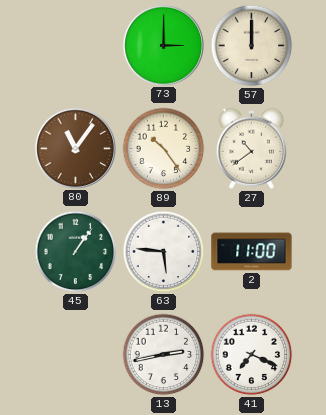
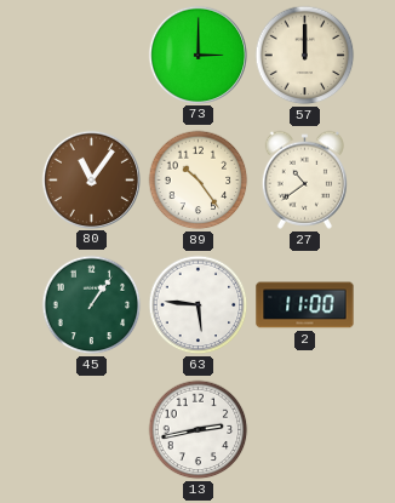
41: 7:19 -> none (252, 355)
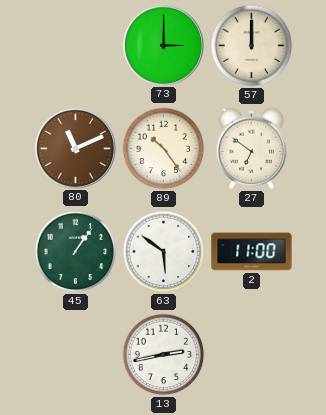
80: 11:06 -> 11:11 (75, 148)
27: 10:39 -> 6:51 (251, 148)
63: 5:46 -> 5:51 (164, 252)
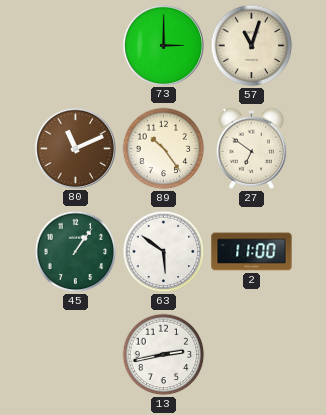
57: 12:00 -> 11:03 (252, 46)
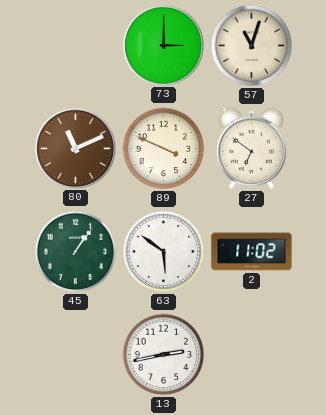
89: 10:24 -> 3:49 (164, 149)
2: 11:00 -> 11:02 (252, 252)
